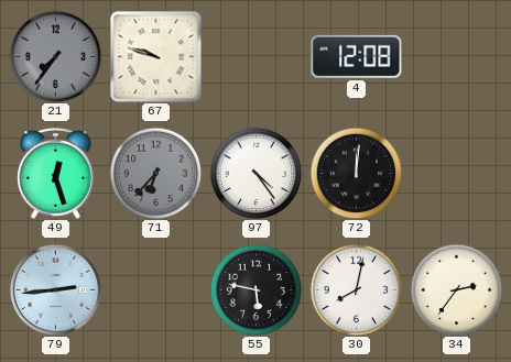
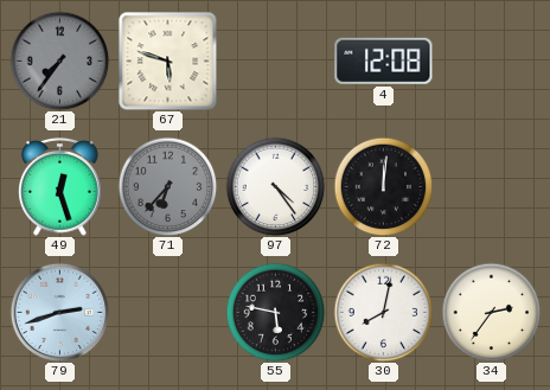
67: 9:48 -> 5:48 (167, 60)
79: 2:44 -> 2:42 (59, 312)
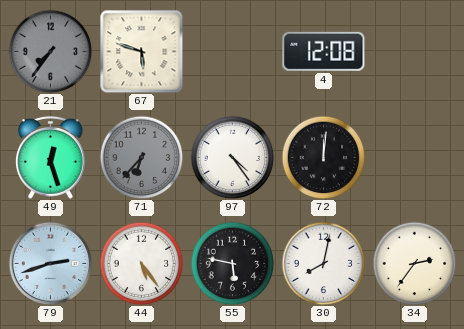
44: none -> 5:24 (141, 263)
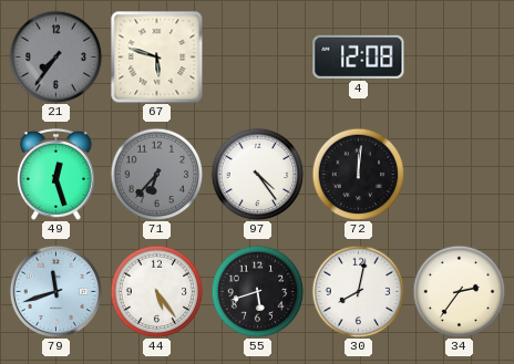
79: 2:42 -> 11:42 (55, 291)
55: 5:47 -> 5:42 (257, 291)
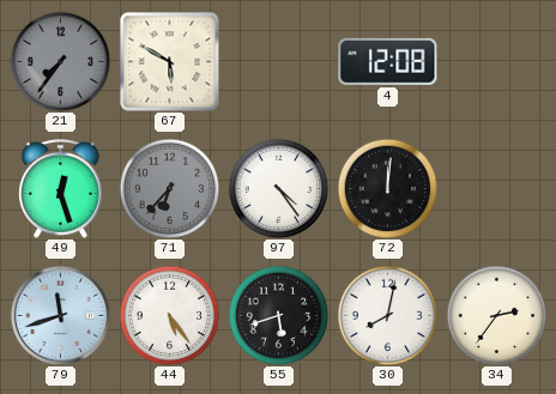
67: 5:48 -> 5:50 (169, 61)
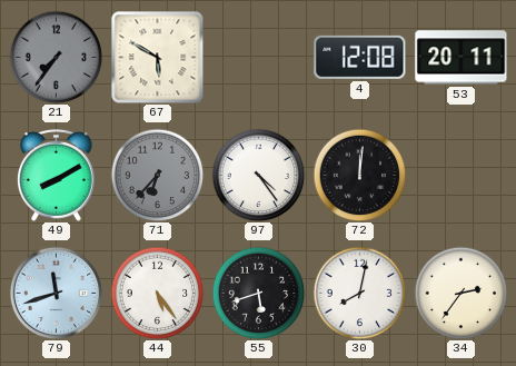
53: none -> 20:11 (462, 58)
49: 12:27 -> 8:10 (57, 175)
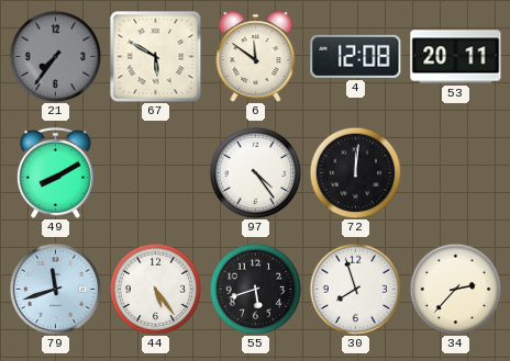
6: none -> 11:51 (256, 56)
71: 6:37 -> none (157, 175)
30: 8:02 -> 7:57 (355, 289)
34: 2:36 -> 2:37 (455, 289)
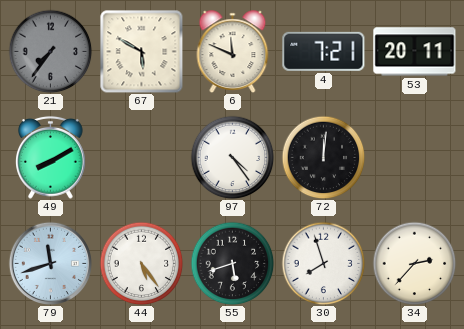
6: 11:51 -> 11:49 (233, 51)
4: 12:08 -> 7:21 (324, 51)
